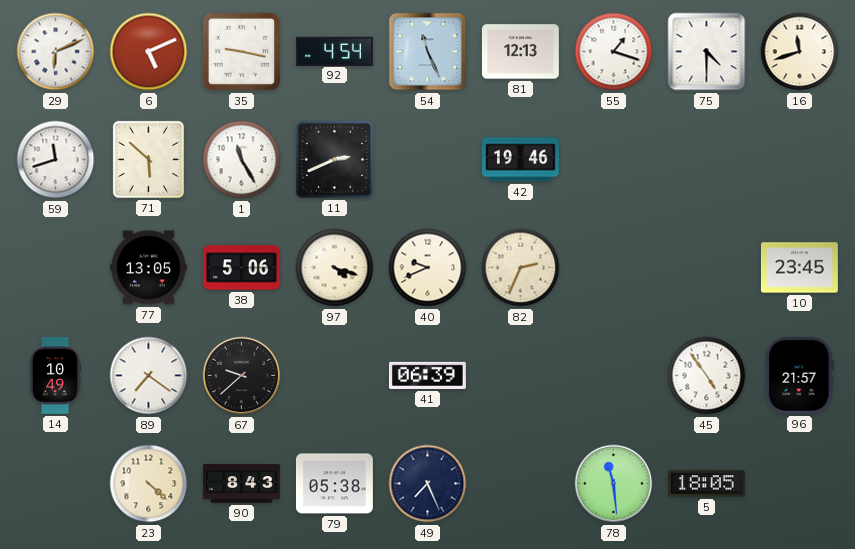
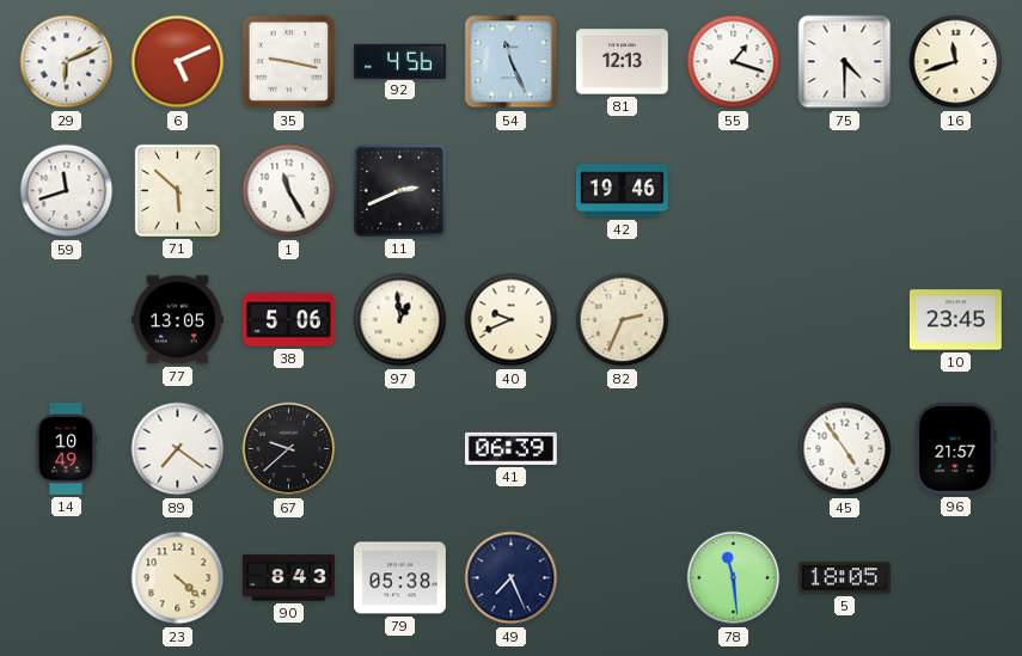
92: 4:54 -> 4:56 (399, 61)
97: 4:18 -> 12:59 (400, 320)
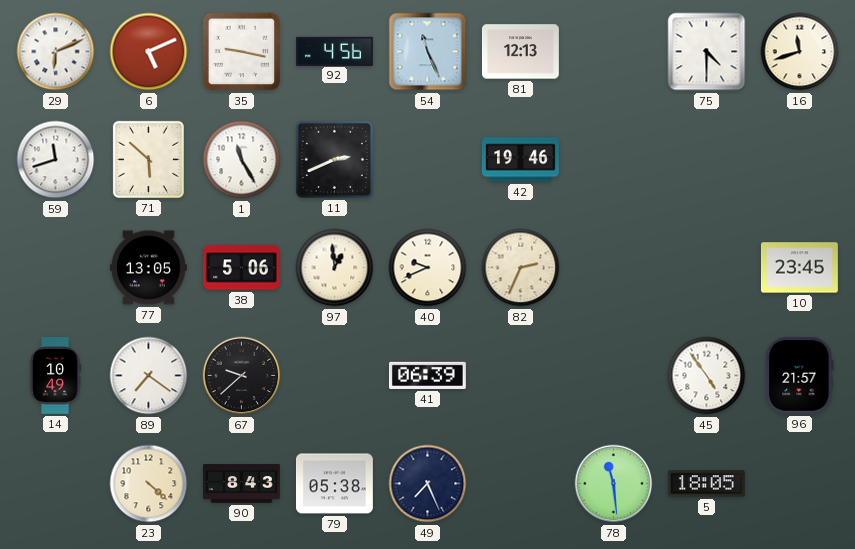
55: 1:18 -> none (734, 62)
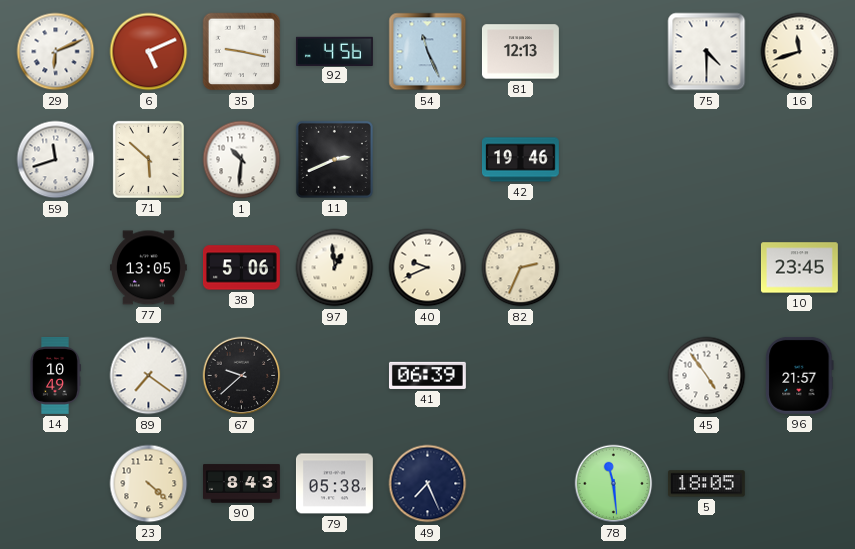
1: 11:25 -> 10:31 (242, 160)
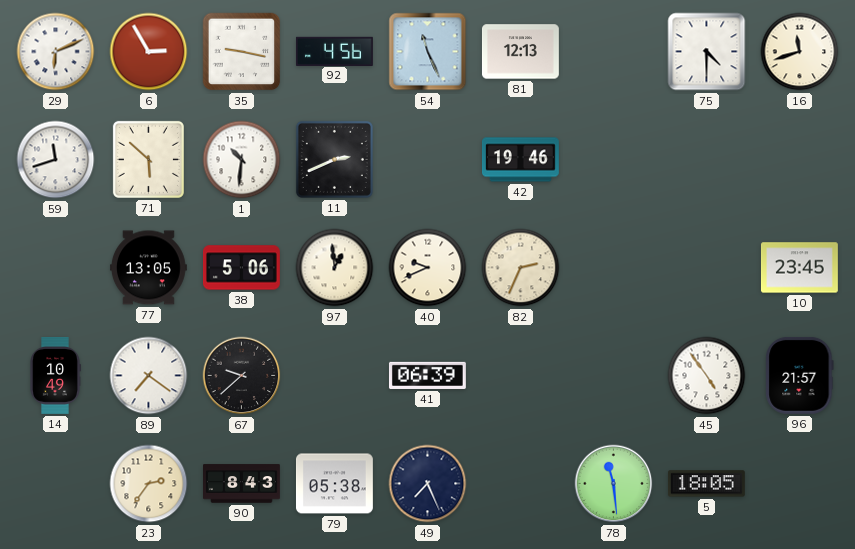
6: 5:11 -> 2:55 (149, 52)
23: 4:22 -> 2:36 (149, 484)
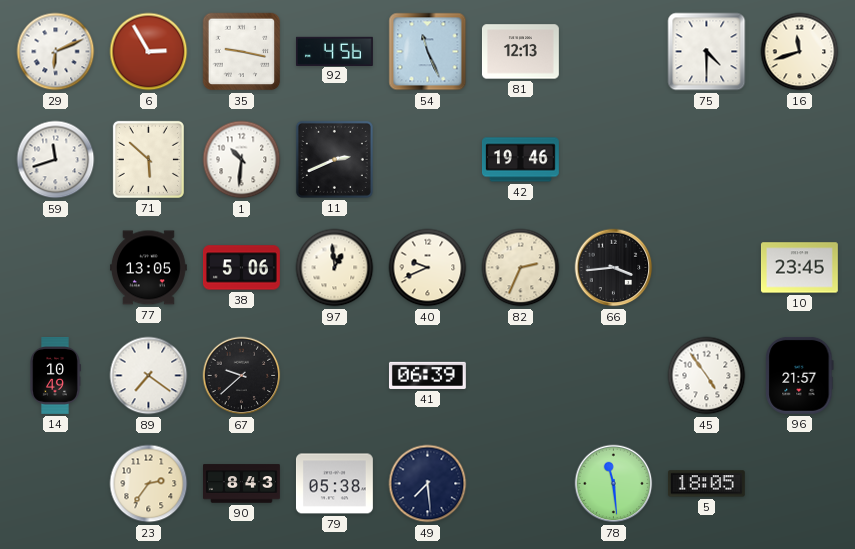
66: none -> 3:44 (614, 268)
49: 7:26 -> 7:29 (428, 484)
